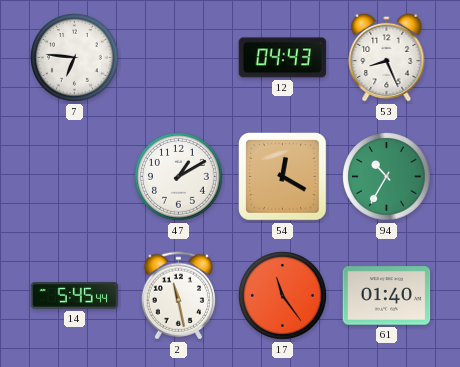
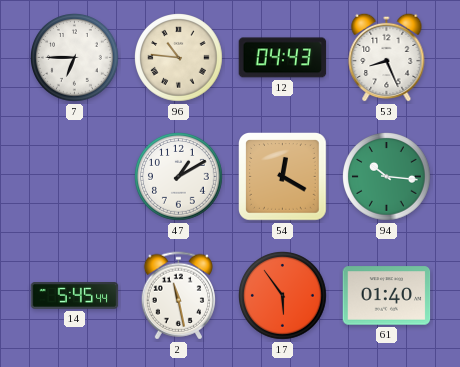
7: 6:46 -> 6:45 (75, 58)
96: none -> 10:46 (179, 58)
94: 10:35 -> 10:16 (387, 177)
17: 11:24 -> 5:54 (283, 296)
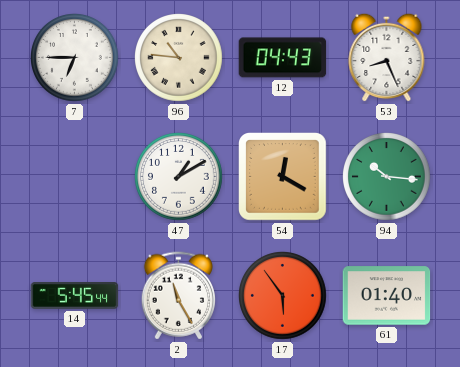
2: 11:28 -> 11:25 (178, 296)
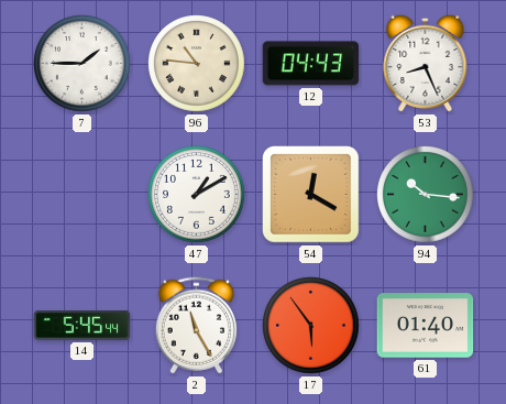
7: 6:45 -> 1:45 (82, 64)
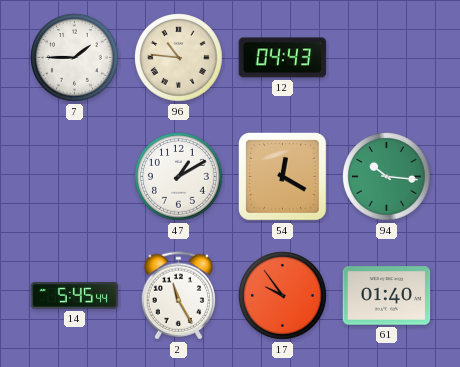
53: 8:26 -> none (426, 63)
17: 5:54 -> 9:54 (283, 296)
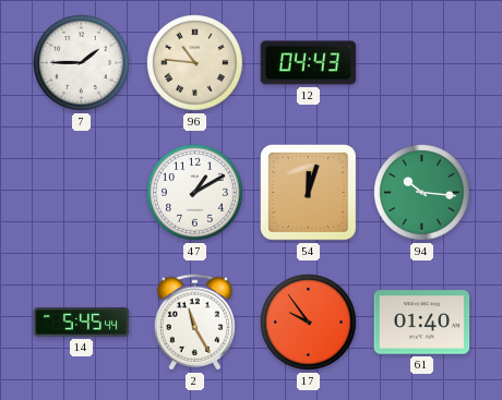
54: 12:20 -> 12:03 (309, 193)
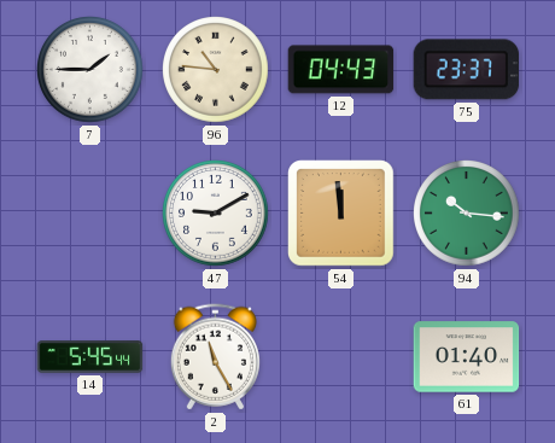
75: none -> 23:37 (467, 70)
47: 1:10 -> 9:10 (216, 214)
54: 12:03 -> 11:59 (341, 214)
17: 9:54 -> none (309, 323)
